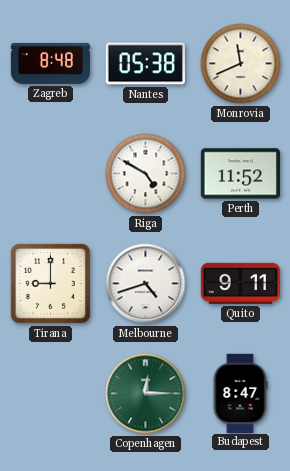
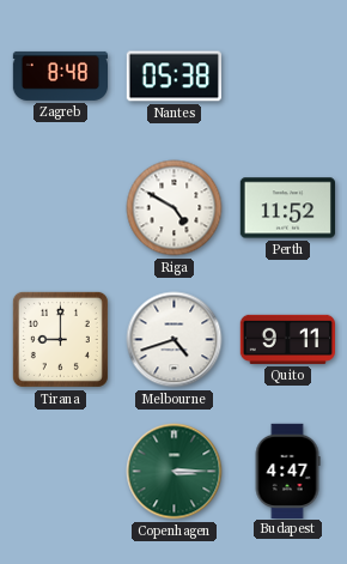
Monrovia: 11:41 -> none (241, 64)
Copenhagen: 12:15 -> 3:15 (175, 472)
Budapest: 8:47 -> 4:47 (287, 471)
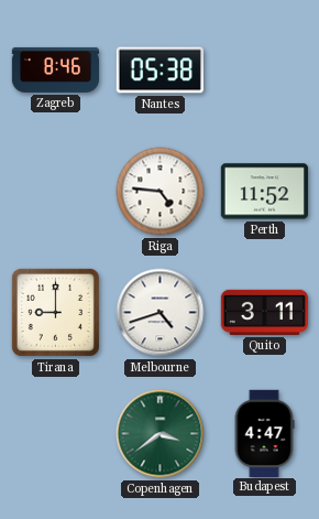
Zagreb: 8:48 -> 8:46 (55, 69)
Riga: 4:50 -> 4:46 (161, 192)
Quito: 9:11 -> 3:11 (264, 312)
Copenhagen: 3:15 -> 3:39 (161, 434)
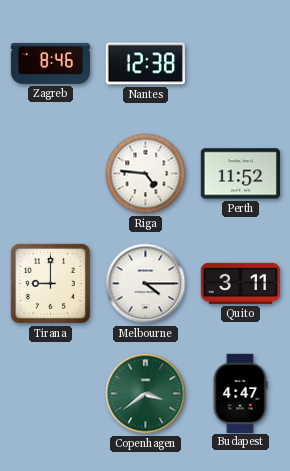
Nantes: 05:38 -> 12:38 (145, 64)
Melbourne: 4:42 -> 4:15 (146, 284)
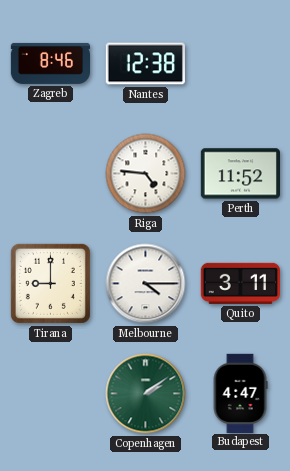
Copenhagen: 3:39 -> 2:09 (146, 394)
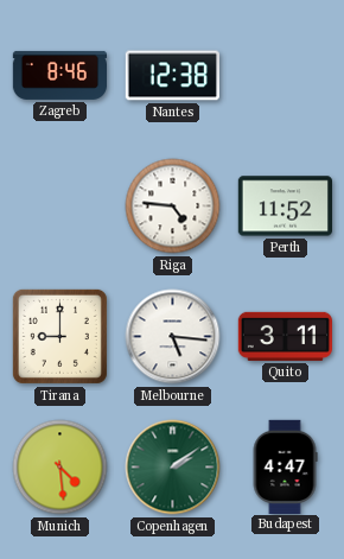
Melbourne: 4:15 -> 5:16 (173, 337)
Munich: none -> 4:29 (60, 468)
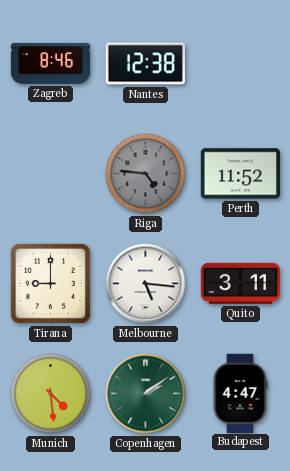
Riga dial: white -> grey (146, 174)
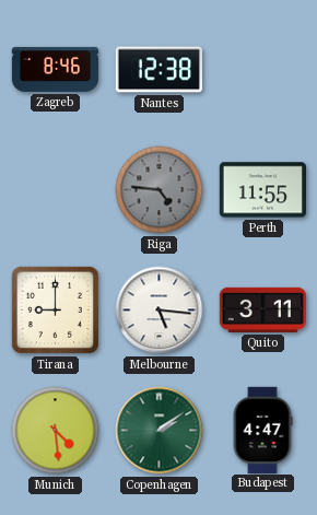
Perth: 11:52 -> 11:55 (262, 190)
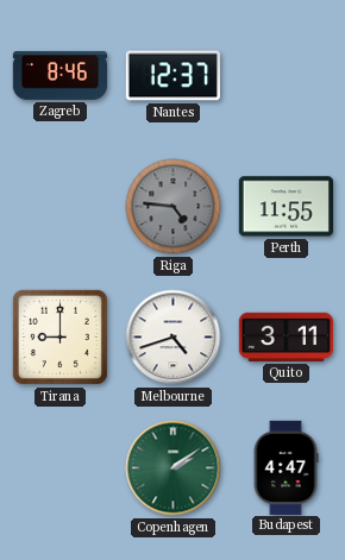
Nantes: 12:38 -> 12:37 (172, 76)
Melbourne: 5:16 -> 4:42 (174, 338)
Munich: 4:29 -> none (56, 431)
